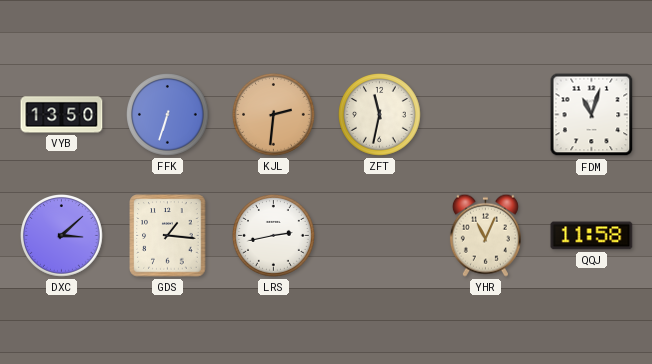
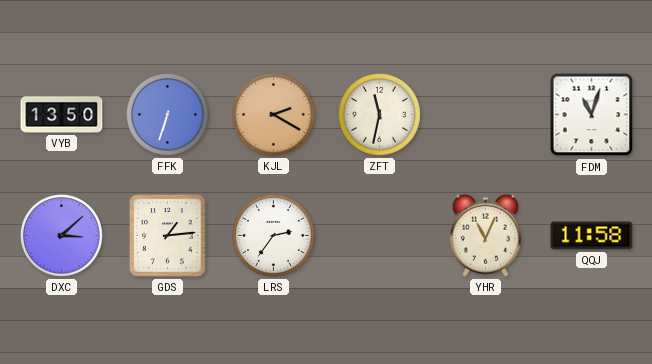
KJL: 2:31 -> 2:20 (274, 115)
GDS: 1:16 -> 1:14 (168, 236)
LRS: 2:43 -> 2:36 (274, 236)
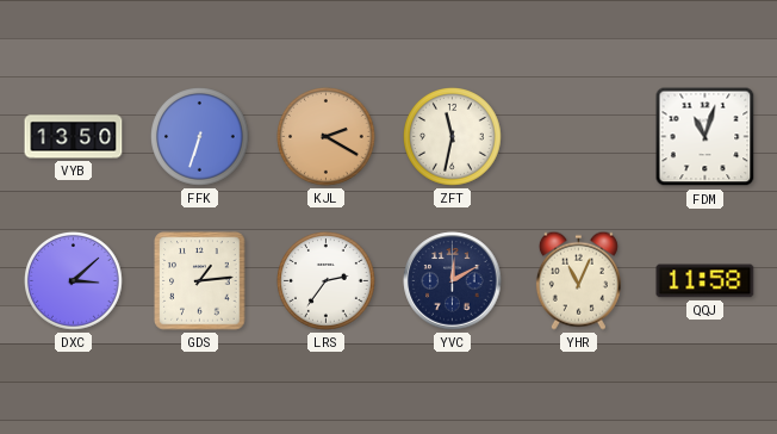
YVC: none -> 12:10 (453, 281)
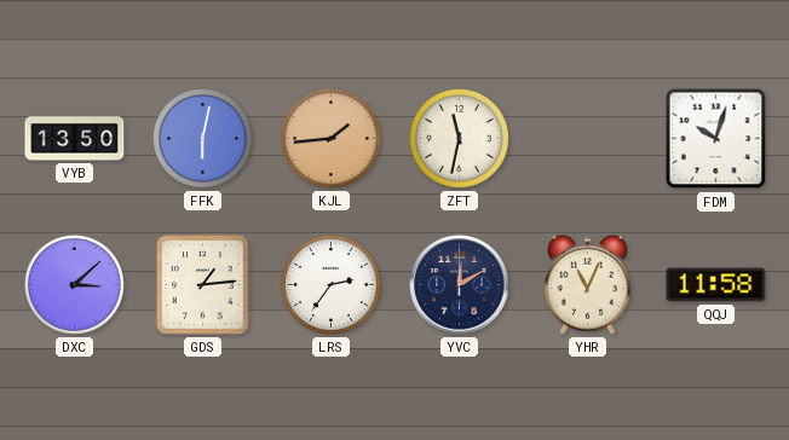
FFK: 6:33 -> 6:02 (203, 139)
KJL: 2:20 -> 1:44 (332, 139)
FDM: 11:03 -> 10:03 (716, 139)
